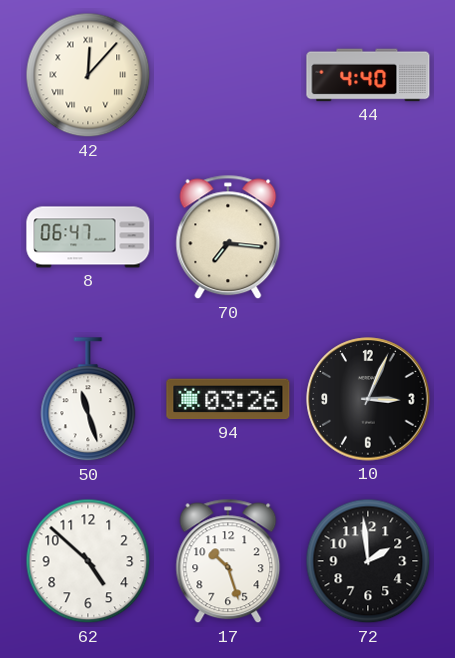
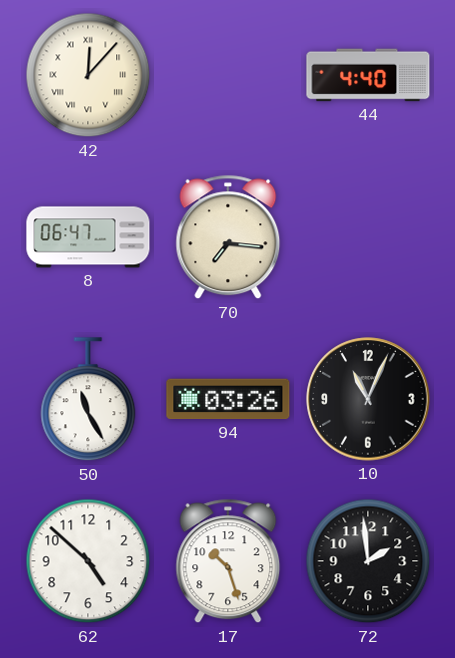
50: 11:27 -> 11:25 (88, 400)
10: 3:04 -> 11:04 (368, 399)
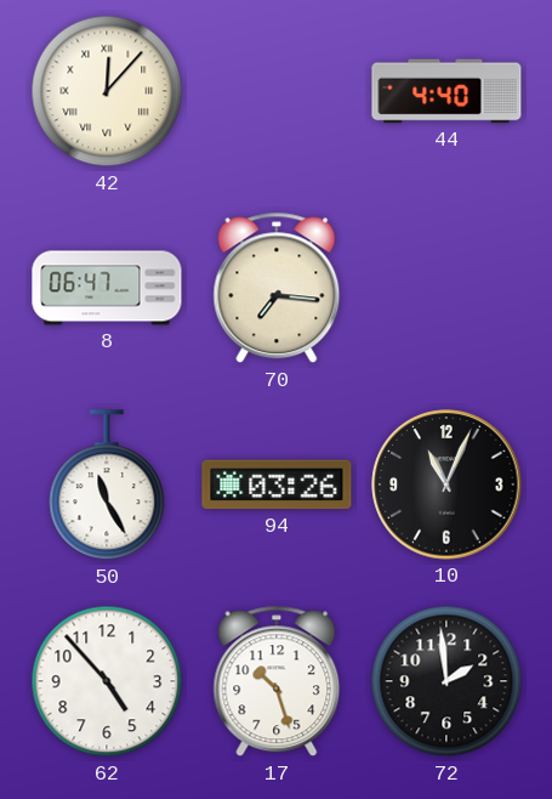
62: 4:52 -> 4:53 (107, 681)
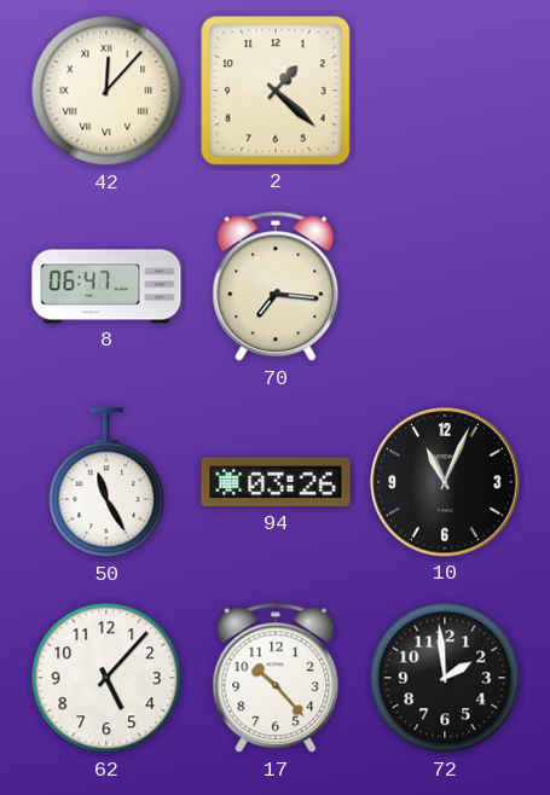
2: none -> 1:22 (276, 91)
44: 4:40 -> none (446, 91)
62: 4:53 -> 5:07 (106, 678)
17: 10:27 -> 10:23 (276, 678)
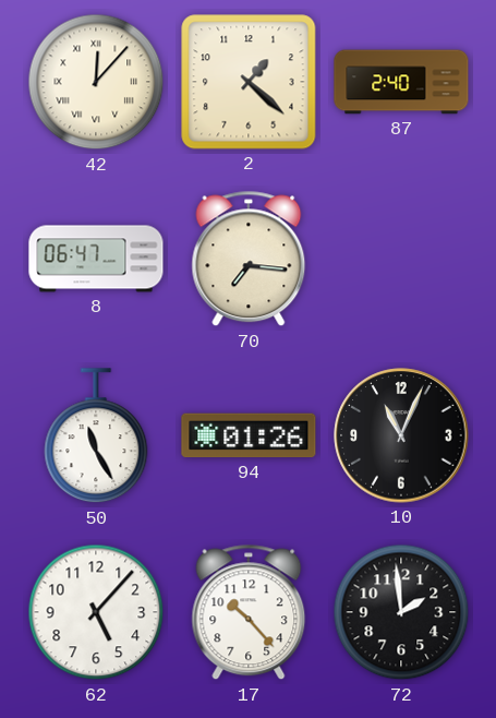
87: none -> 2:40 (401, 82)
94: 03:26 -> 01:26 (249, 435)
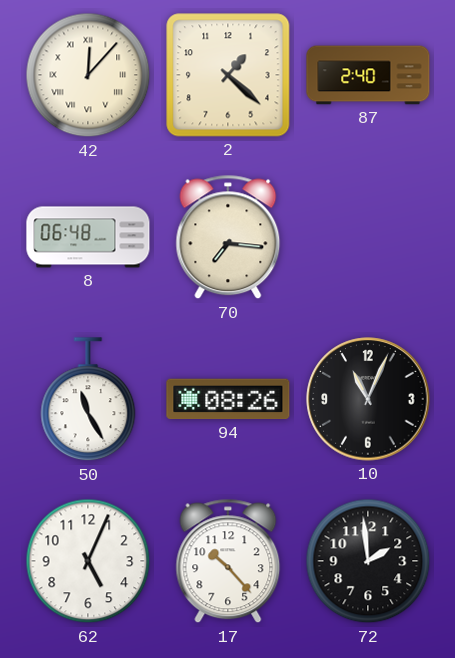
8: 06:47 -> 06:48 (88, 237)
94: 01:26 -> 08:26 (228, 399)
62: 5:07 -> 5:04 (88, 561)
